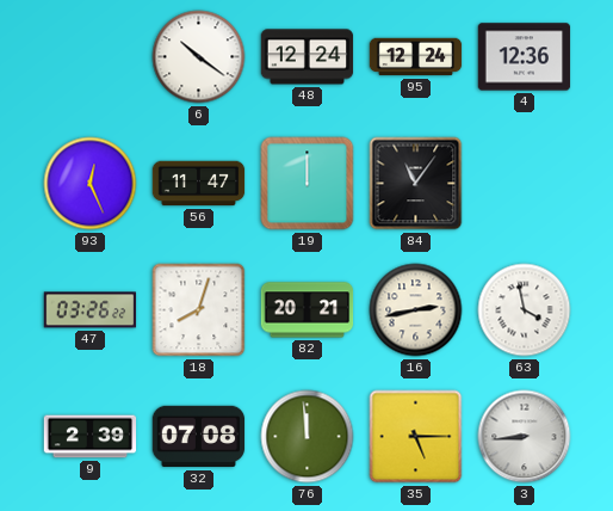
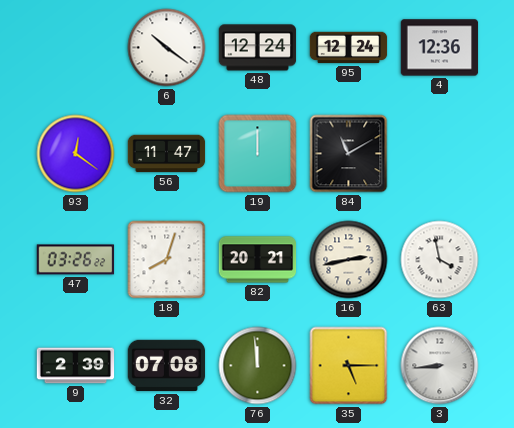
93: 12:26 -> 12:21 (76, 154)
84: 11:06 -> 11:10 (349, 154)
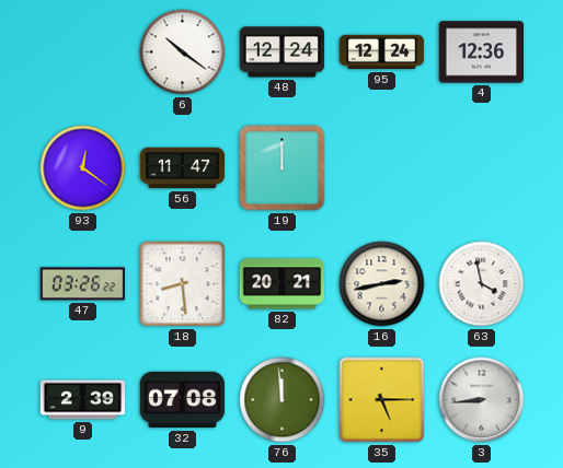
84: 11:10 -> none (349, 154)
18: 8:03 -> 8:29 (183, 284)
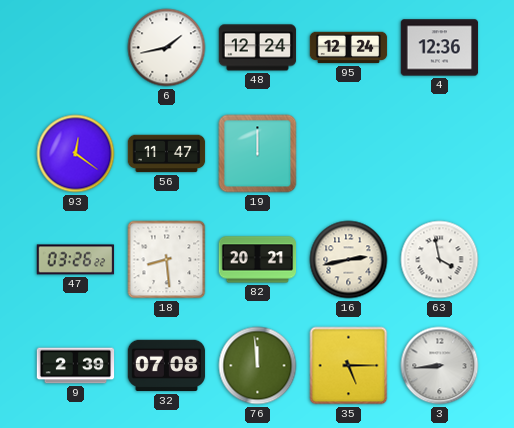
6: 10:21 -> 1:43 (167, 48)
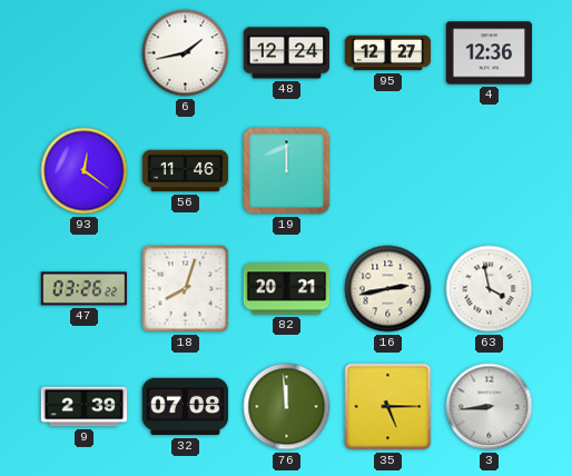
95: 12:24 -> 12:27 (388, 53)
56: 11:47 -> 11:46 (186, 171)
18: 8:29 -> 8:03 (186, 289)
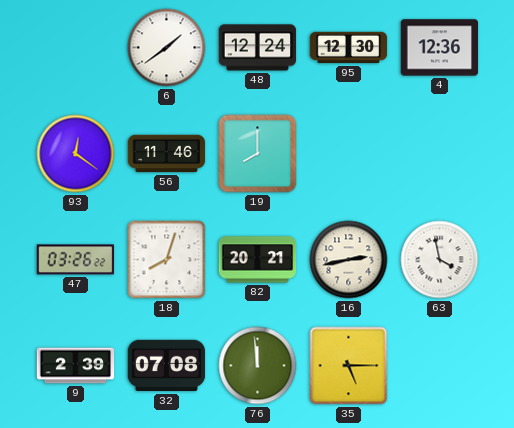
6: 1:43 -> 1:39 (167, 48)
95: 12:27 -> 12:30 (349, 48)
19: 12:00 -> 8:00 (258, 154)
3: 8:44 -> none (490, 407)
